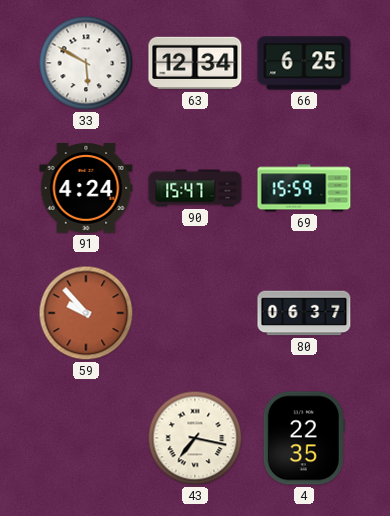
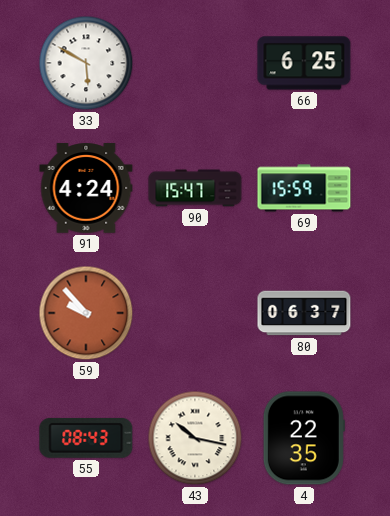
63: 12:34 -> none (195, 63)
55: none -> 08:43 (86, 438)
43: 7:17 -> 10:17 (195, 438)
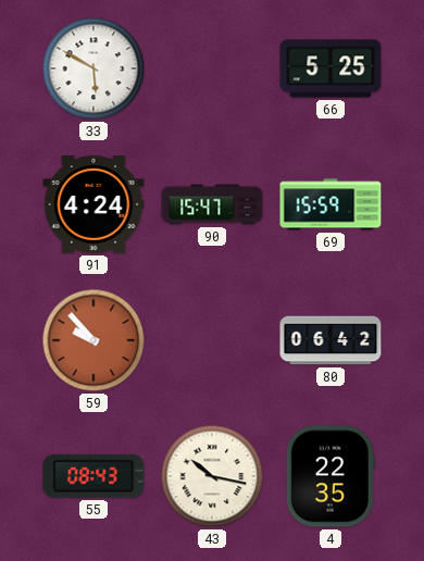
66: 6:25 -> 5:25 (331, 68)
80: 06:37 -> 06:42 (331, 340)
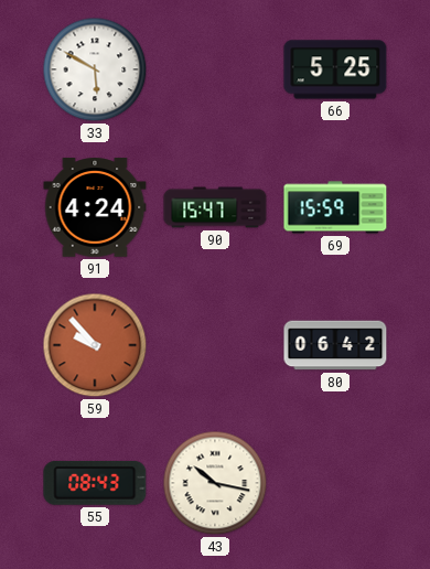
4: 22:35 -> none (331, 476)
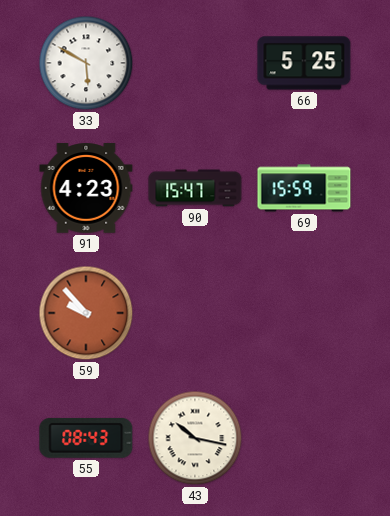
91: 4:24 -> 4:23 (86, 188)
80: 06:42 -> none (335, 345)
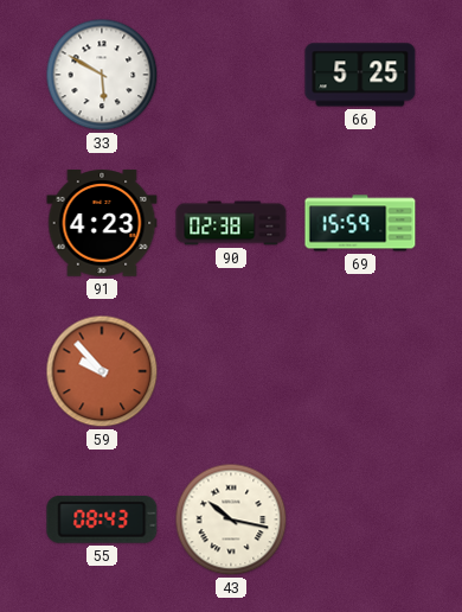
90: 15:47 -> 02:38 (231, 223)
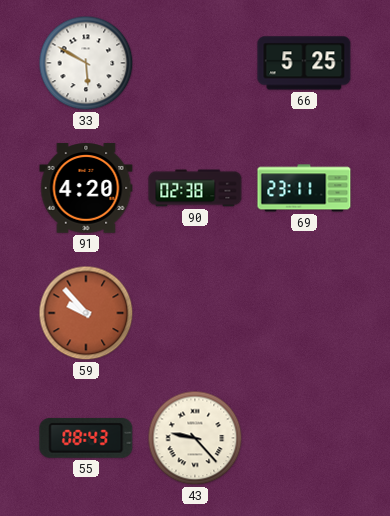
91: 4:23 -> 4:20 (86, 188)
69: 15:59 -> 23:11 (304, 188)
43: 10:17 -> 9:23 (195, 438)
